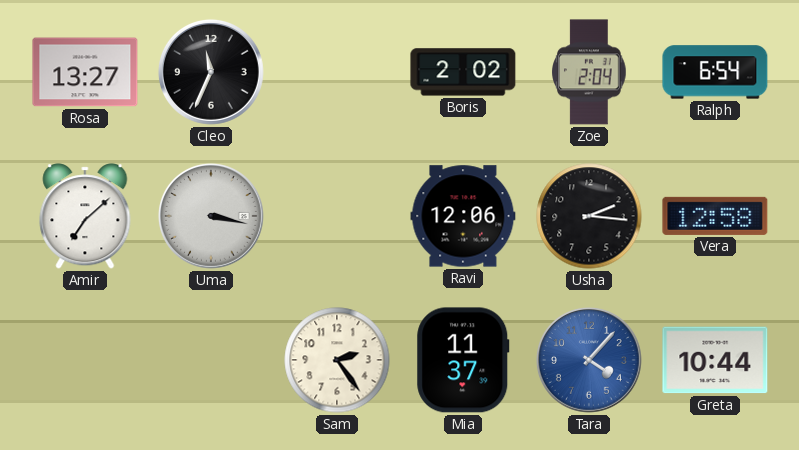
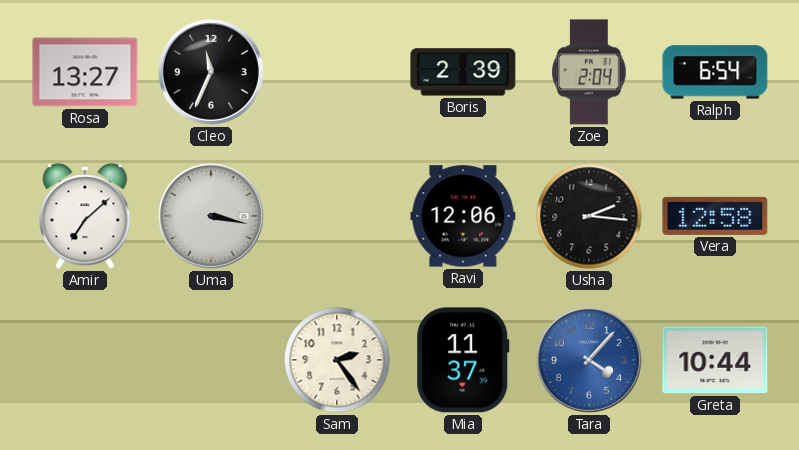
Boris: 2:02 -> 2:39 (463, 72)
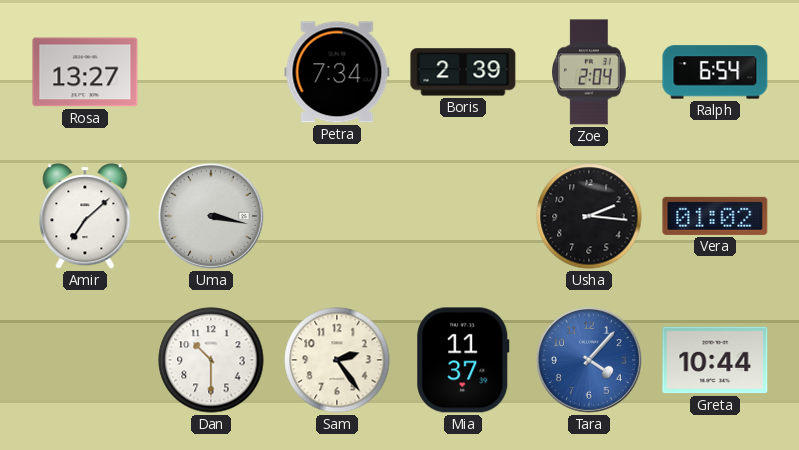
Cleo: 11:34 -> none (211, 72)
Petra: none -> 7:34 (337, 72)
Ravi: 12:06 -> none (463, 216)
Vera: 12:58 -> 01:02 (715, 216)
Dan: none -> 10:30 (211, 360)
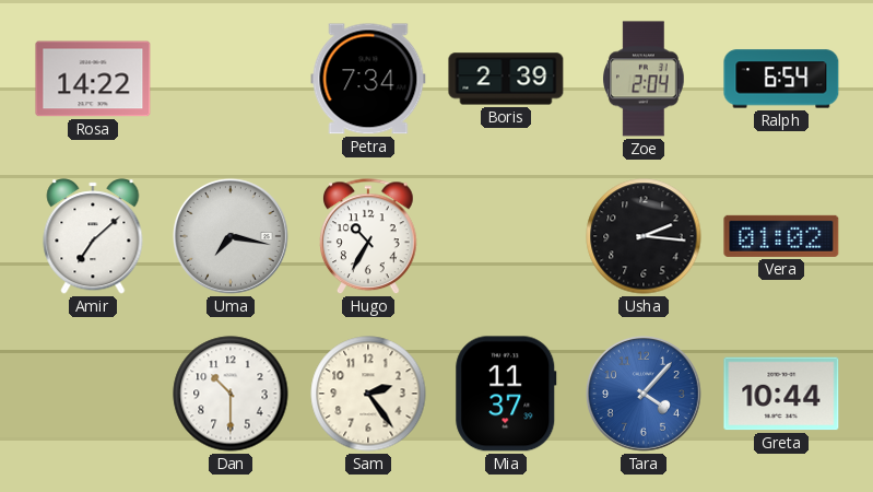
Rosa: 13:27 -> 14:22 (93, 79)
Uma: 3:17 -> 7:17 (231, 236)
Hugo: none -> 10:35 (369, 237)
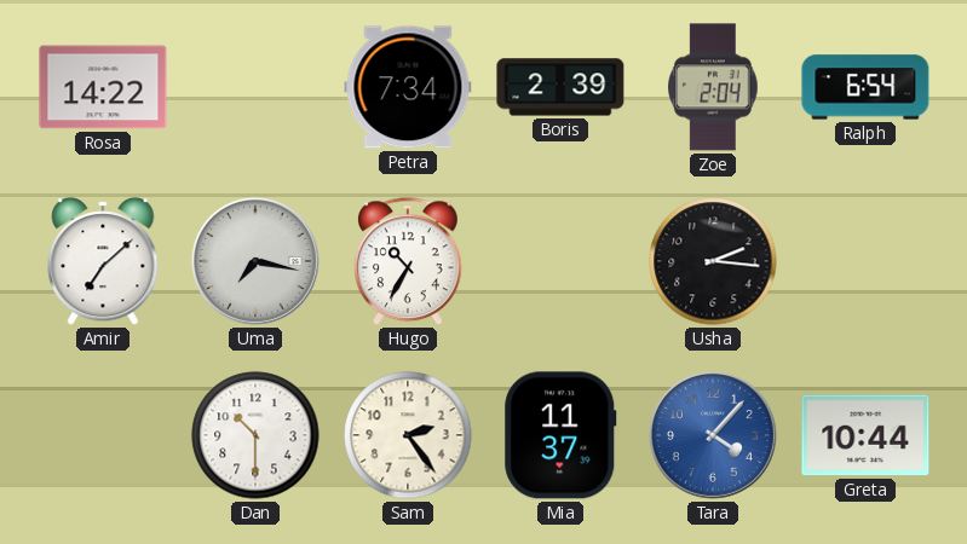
Vera: 01:02 -> none (781, 236)
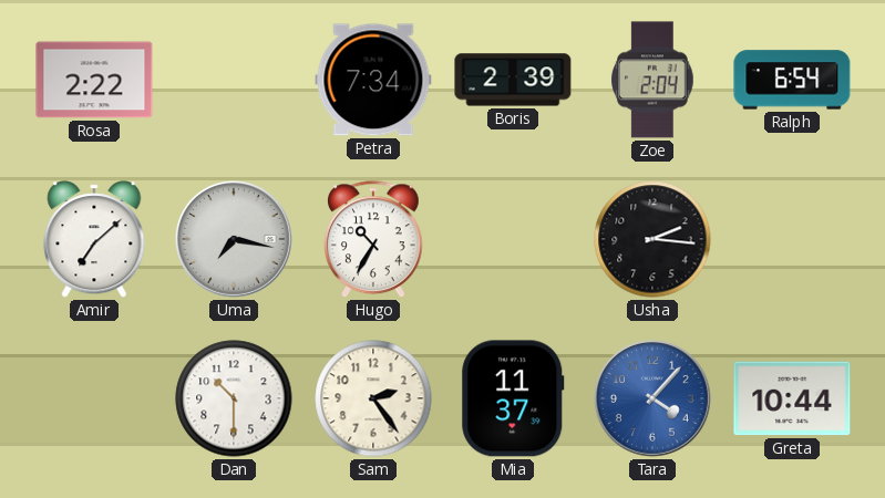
Rosa: 14:22 -> 2:22 (94, 80)
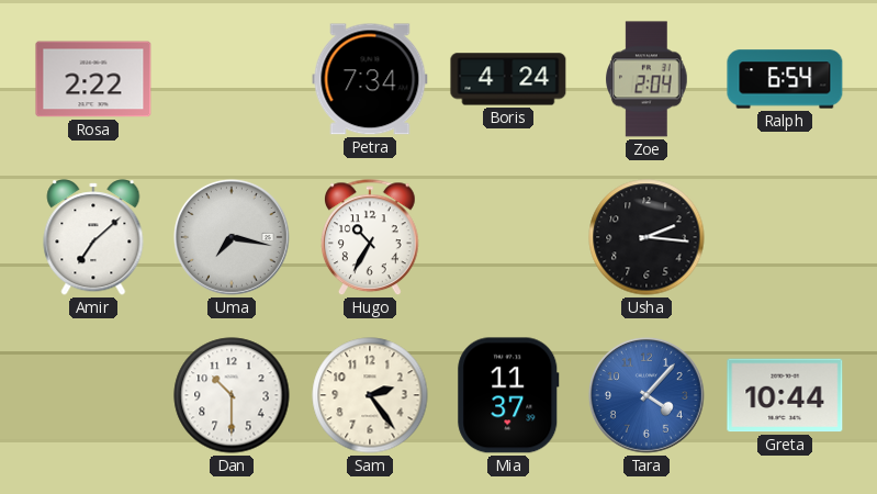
Boris: 2:39 -> 4:24 (508, 79)
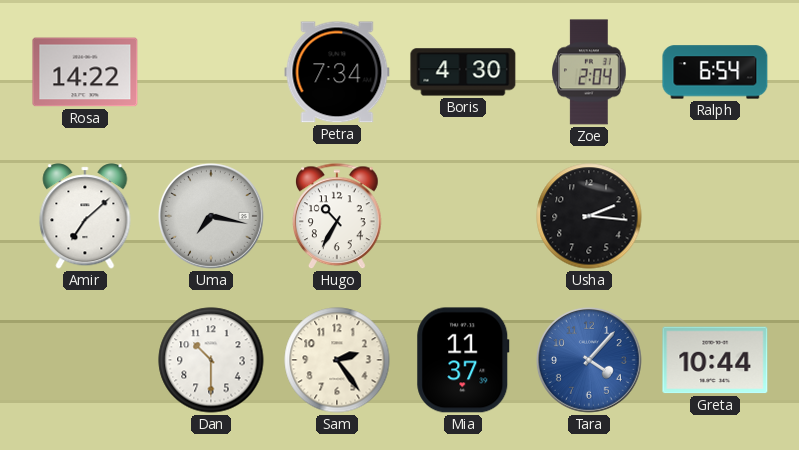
Rosa: 2:22 -> 14:22 (85, 72)
Boris: 4:24 -> 4:30 (463, 72)
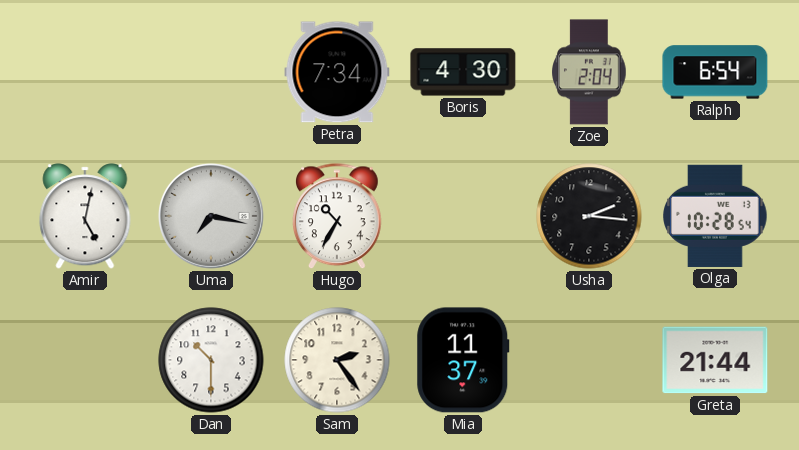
Rosa: 14:22 -> none (85, 72)
Amir: 7:08 -> 5:02 (85, 216)
Olga: none -> 10:28 (715, 216)
Tara: 4:07 -> none (589, 360)
Greta: 10:44 -> 21:44 (715, 360)
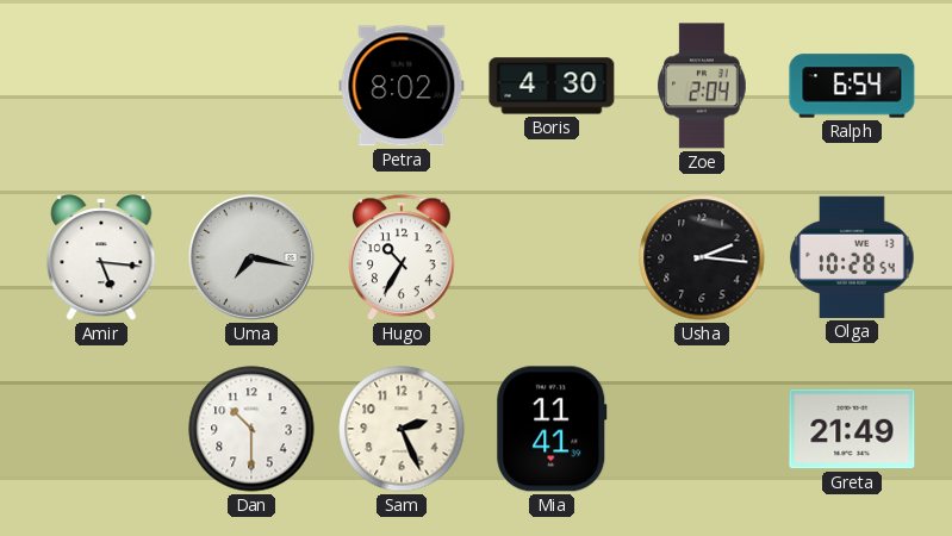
Petra: 7:34 -> 8:02 (402, 86)
Amir: 5:02 -> 5:16 (101, 257)
Sam: 2:24 -> 2:26 (402, 429)
Mia: 11:37 -> 11:41 (552, 429)
Greta: 21:44 -> 21:49 (852, 429)
